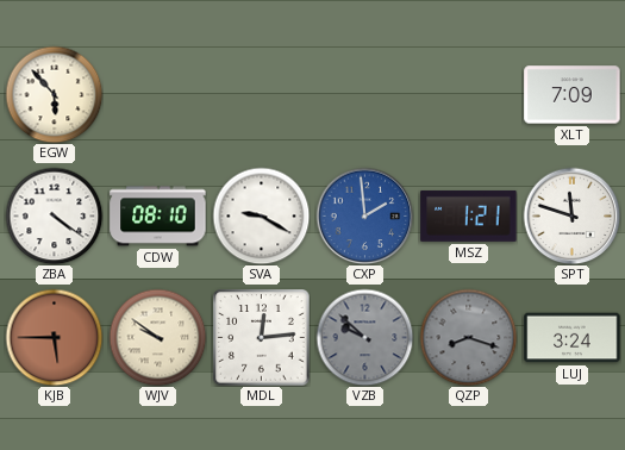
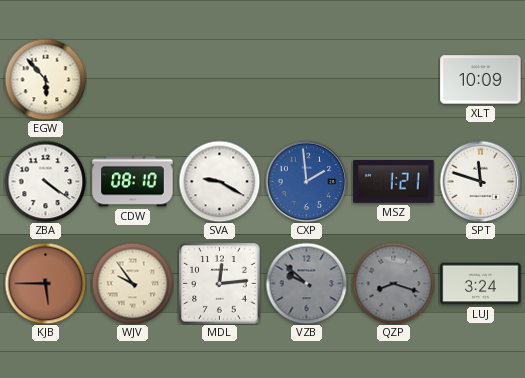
XLT: 7:09 -> 10:09 (481, 80)
WJV: 9:51 -> 9:54 (132, 283)
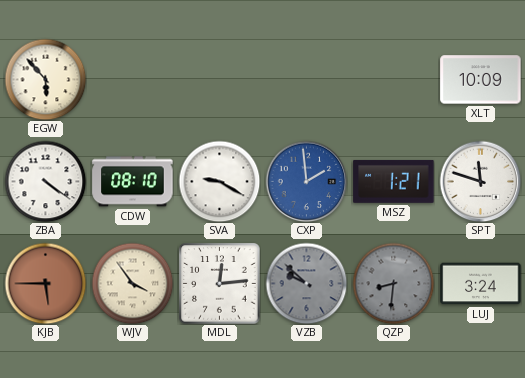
WJV: 9:54 -> 3:54 (132, 283)
QZP: 8:18 -> 8:31 (393, 283)
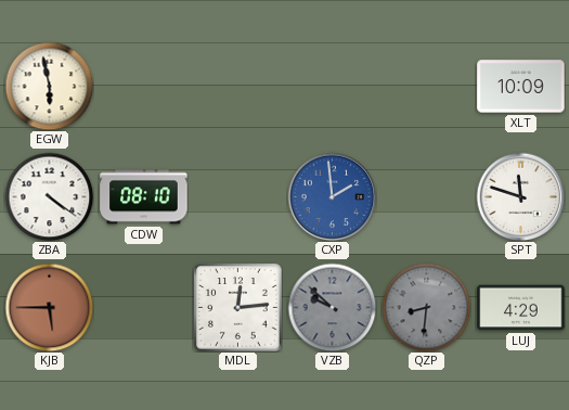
EGW: 5:53 -> 5:58 (49, 86)
SVA: 9:20 -> none (219, 181)
MSZ: 1:21 -> none (394, 181)
WJV: 3:54 -> none (132, 283)
LUJ: 3:24 -> 4:29 (521, 308)
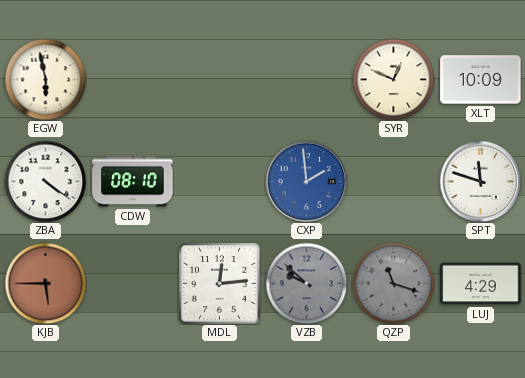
SYR: none -> 12:49 (393, 79)
QZP: 8:31 -> 11:18 (393, 283)
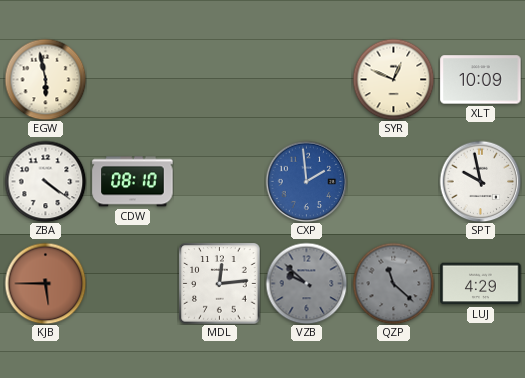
SPT: 11:48 -> 9:58 (480, 181)
QZP: 11:18 -> 11:22 (393, 283)
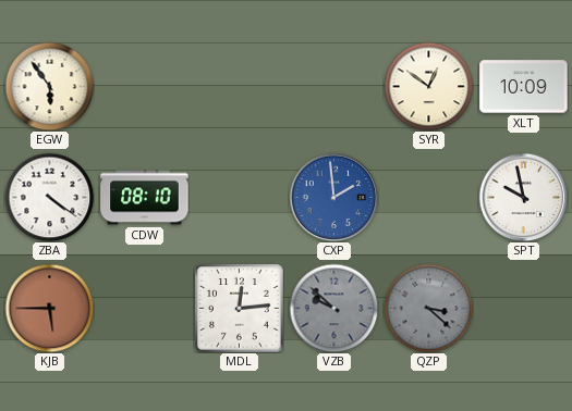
EGW: 5:58 -> 5:54 (49, 86)
SYR: 12:49 -> 12:51 (428, 86)
QZP: 11:22 -> 3:22 (428, 308)
LUJ: 4:29 -> none (481, 284)
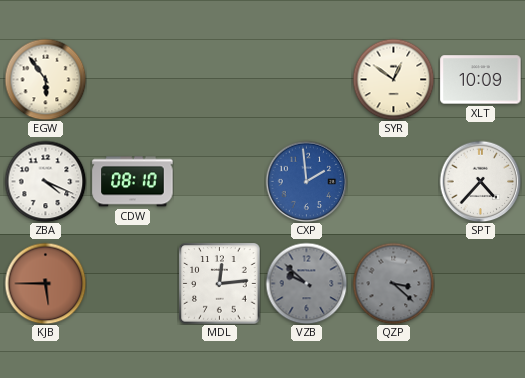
ZBA: 4:21 -> 4:19 (45, 181)
SPT: 9:58 -> 4:37 (480, 181)
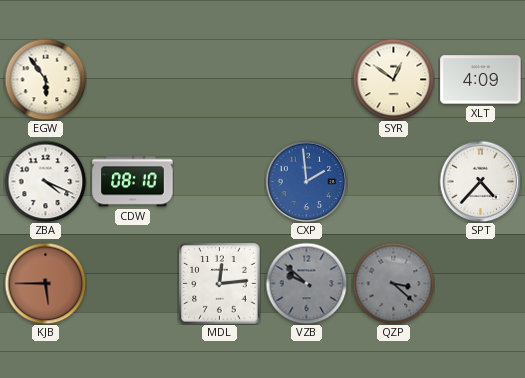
XLT: 10:09 -> 4:09 (481, 80)
